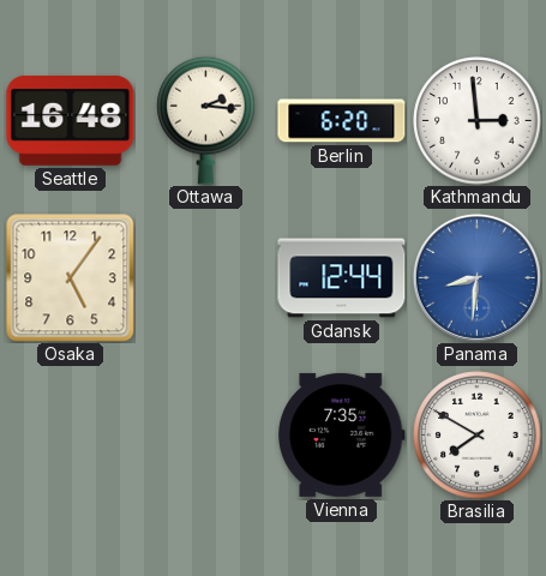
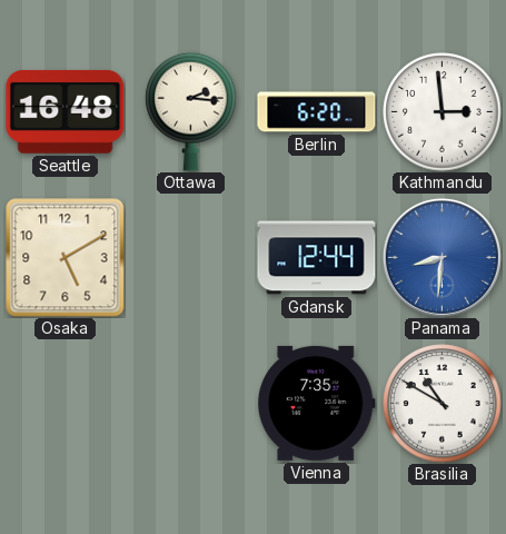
Osaka: 5:06 -> 5:10 (66, 258)
Brasilia: 7:50 -> 10:50 (443, 404)
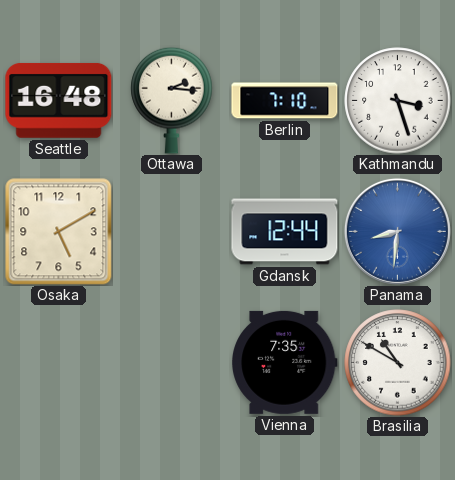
Berlin: 6:20 -> 7:10 (285, 101)
Kathmandu: 2:59 -> 3:27 (398, 101)
